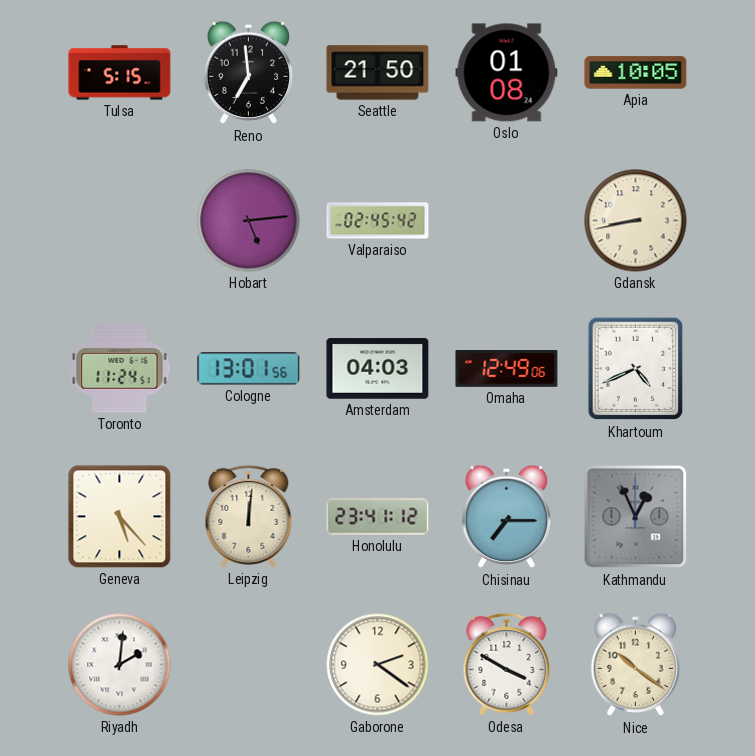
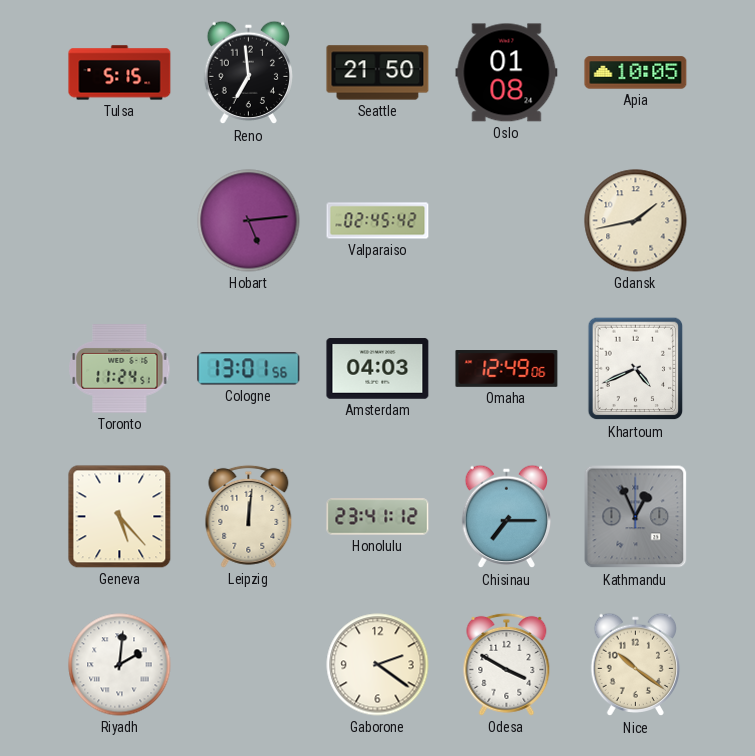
Gdansk: 8:43 -> 1:43 (636, 221)
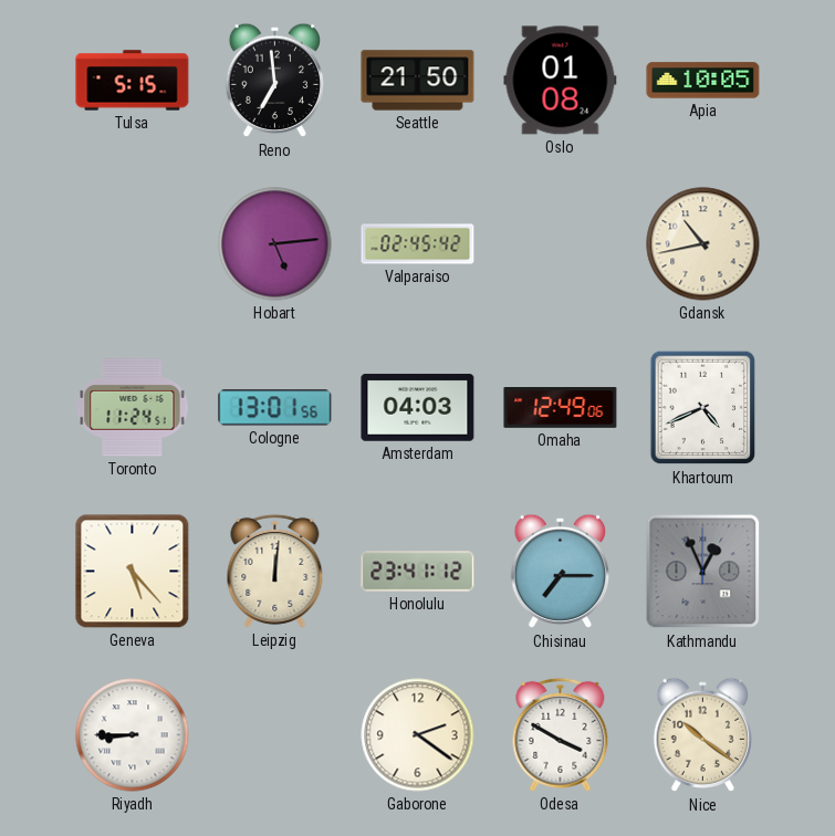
Gdansk: 1:43 -> 10:43 (703, 244)
Riyadh: 2:01 -> 8:45 (133, 735)
